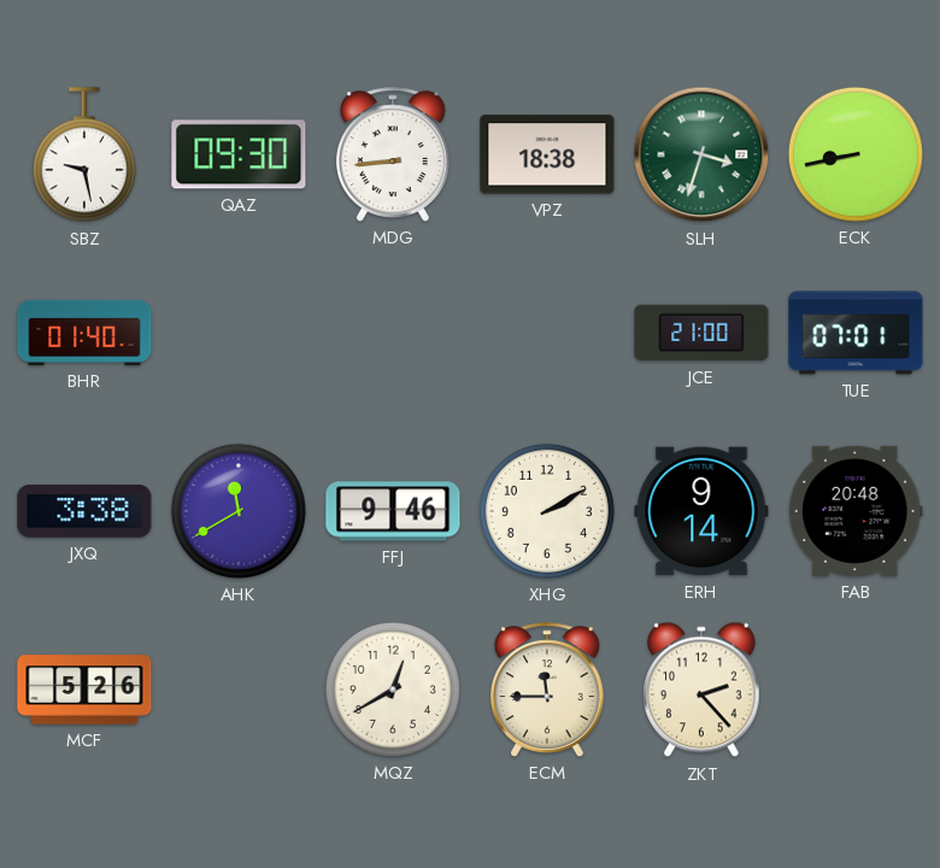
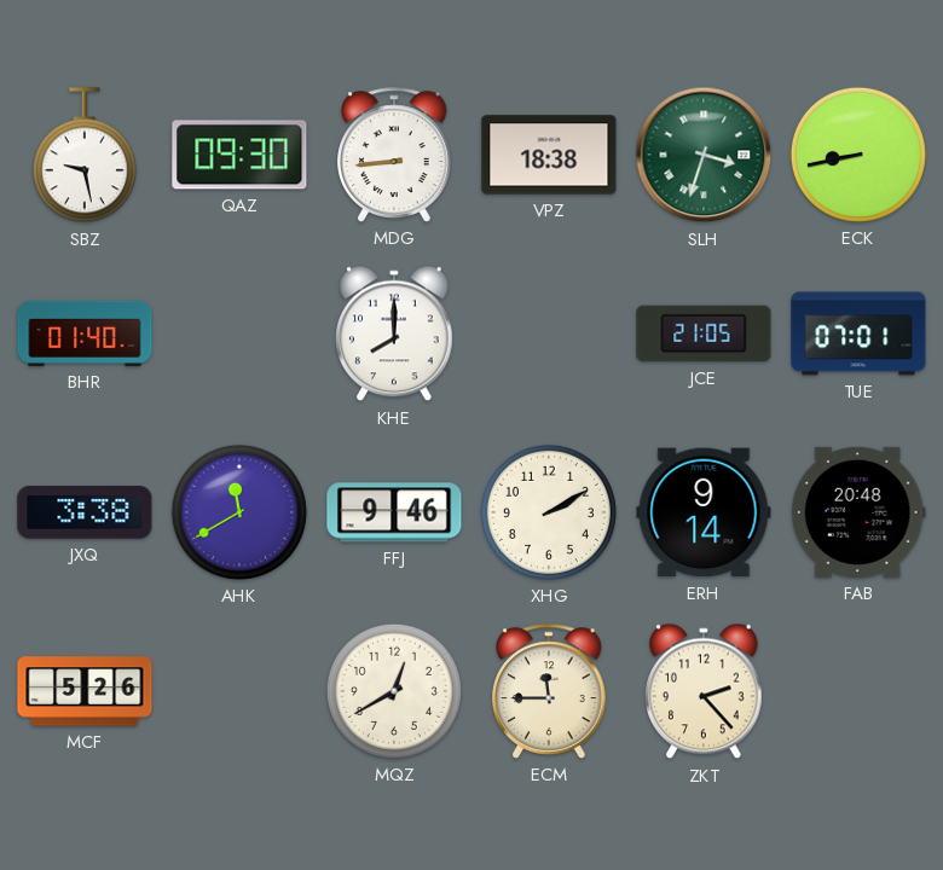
KHE: none -> 8:00 (394, 333)
JCE: 21:00 -> 21:05 (704, 333)
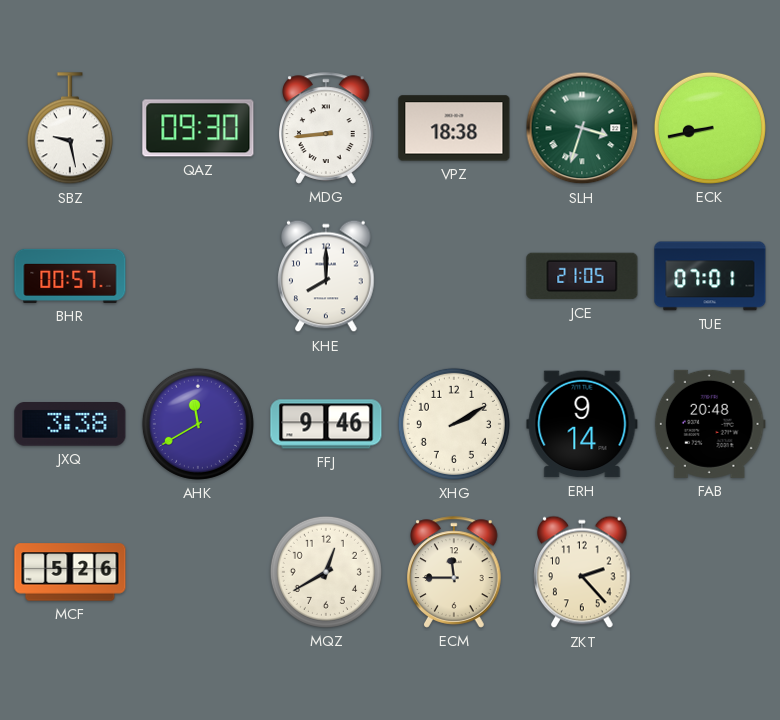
BHR: 01:40 -> 00:57 (70, 276)
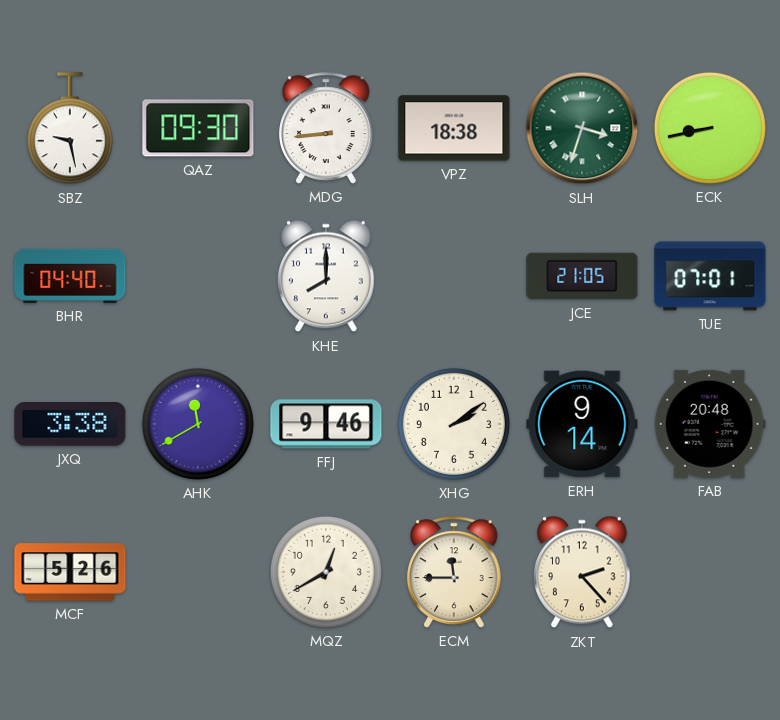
BHR: 00:57 -> 04:40 (70, 276)
XHG: 2:10 -> 2:09 (454, 424)
